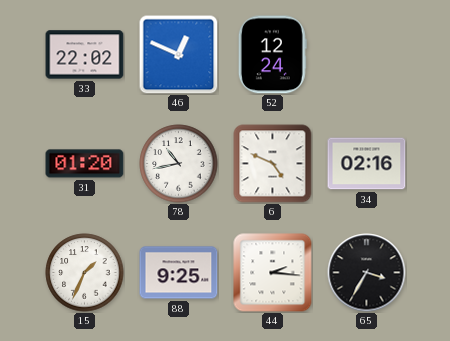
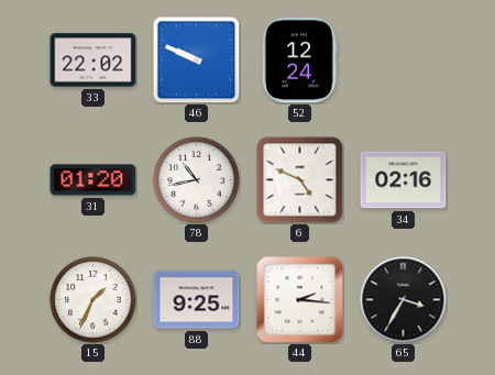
46: 12:49 -> 9:49 (197, 60)
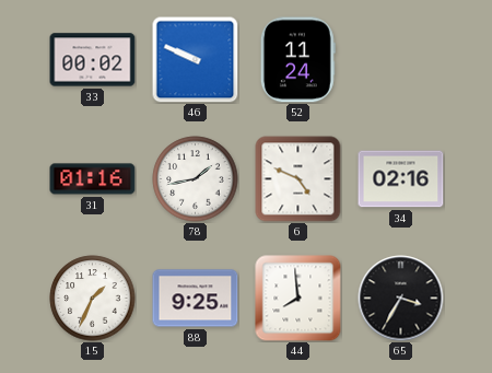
33: 22:02 -> 00:02 (93, 60)
52: 12:24 -> 11:24 (297, 60)
31: 01:20 -> 01:16 (93, 179)
78: 10:43 -> 1:43 (196, 179)
44: 2:16 -> 7:59 (298, 299)
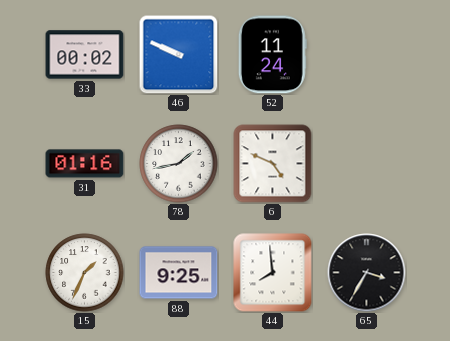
34: 02:16 -> none (401, 179)
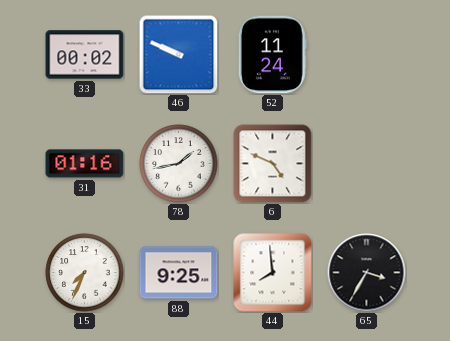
15: 1:34 -> 7:34 (85, 273)
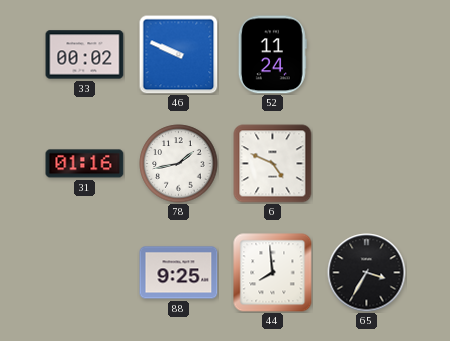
15: 7:34 -> none (85, 273)
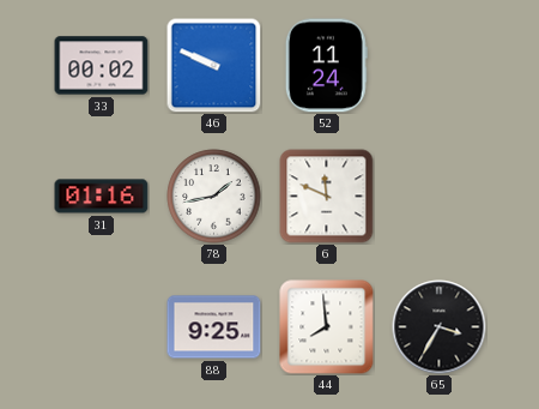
6: 4:49 -> 11:49 (327, 197)
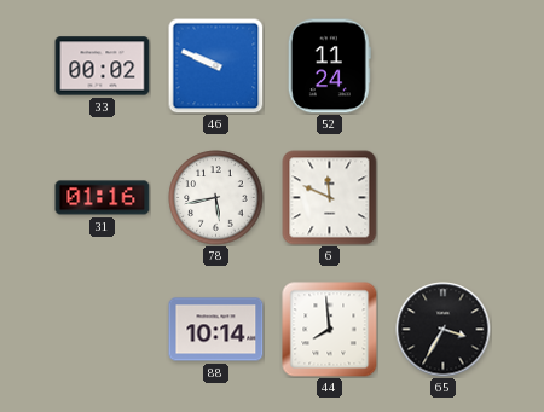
78: 1:43 -> 5:43 (216, 198)
88: 9:25 -> 10:14 (216, 330)
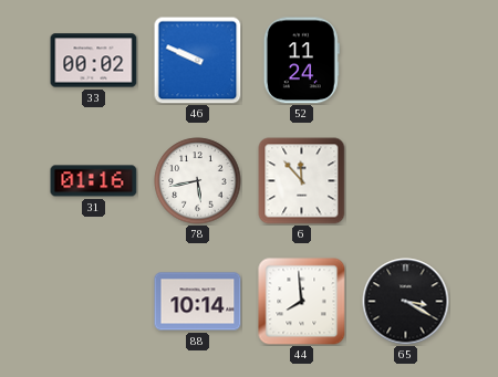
6: 11:49 -> 11:53 (302, 181)
65: 3:35 -> 3:20 (406, 302)
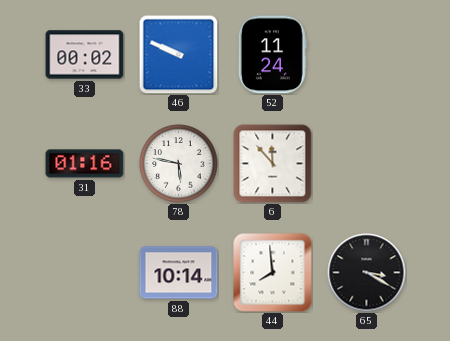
78: 5:43 -> 5:47 (179, 164)
